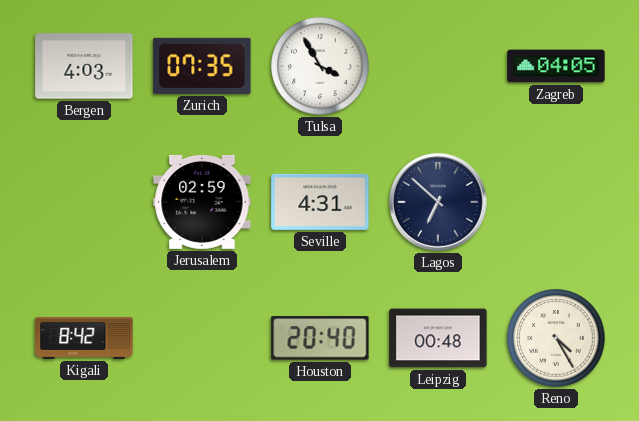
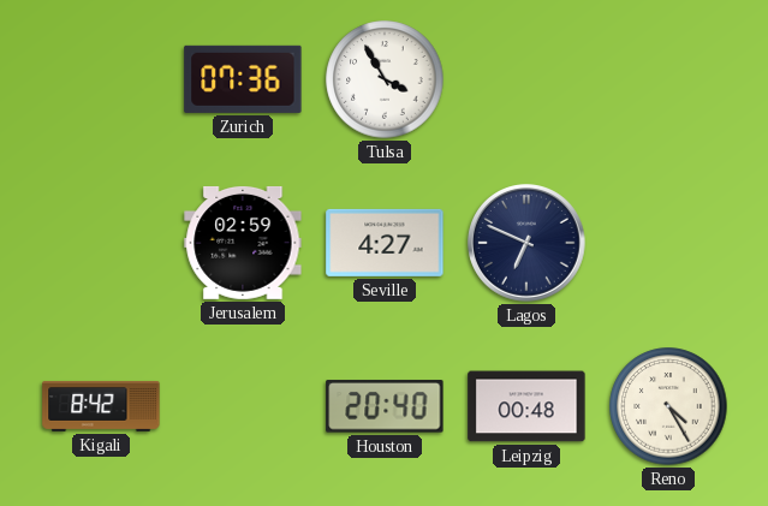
Bergen: 4:03 -> none (84, 66)
Zurich: 07:35 -> 07:36 (243, 79)
Zagreb: 04:05 -> none (556, 66)
Seville: 4:31 -> 4:27 (385, 243)
Lagos: 6:52 -> 6:49 (528, 244)
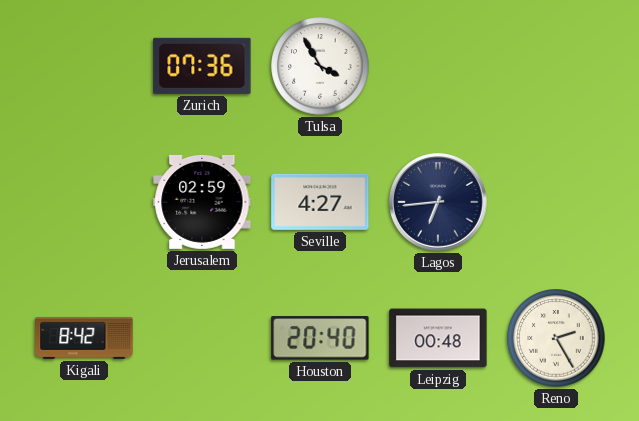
Lagos: 6:49 -> 6:44 (439, 203)
Reno: 4:25 -> 2:25 (556, 338)
